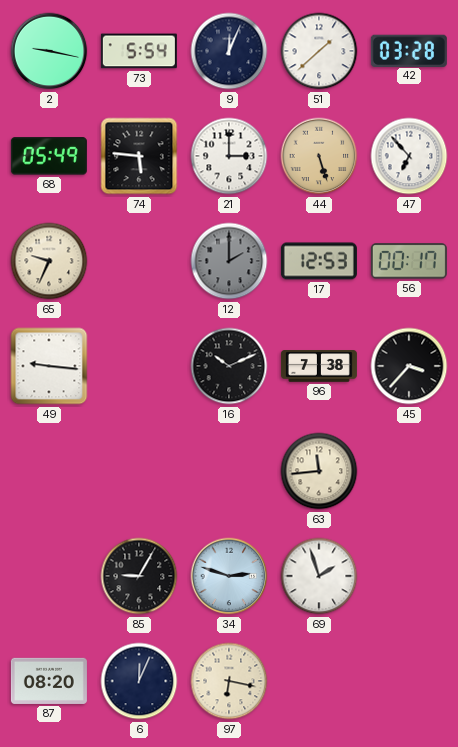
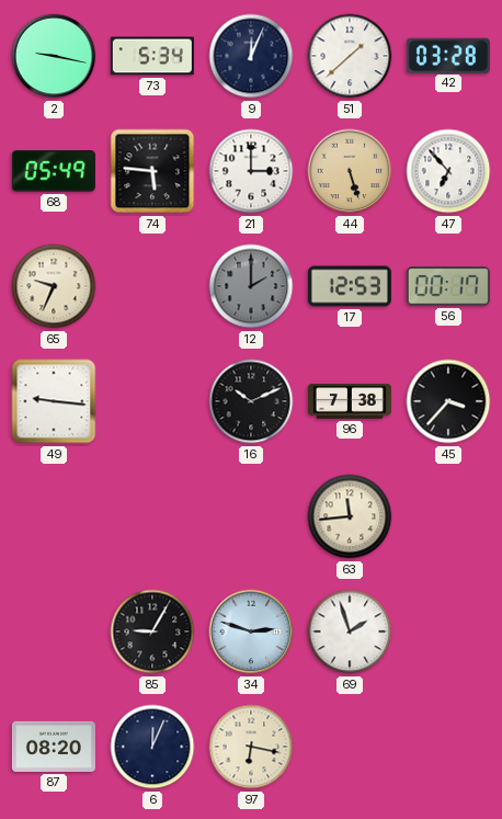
73: 5:54 -> 5:34 (152, 56)
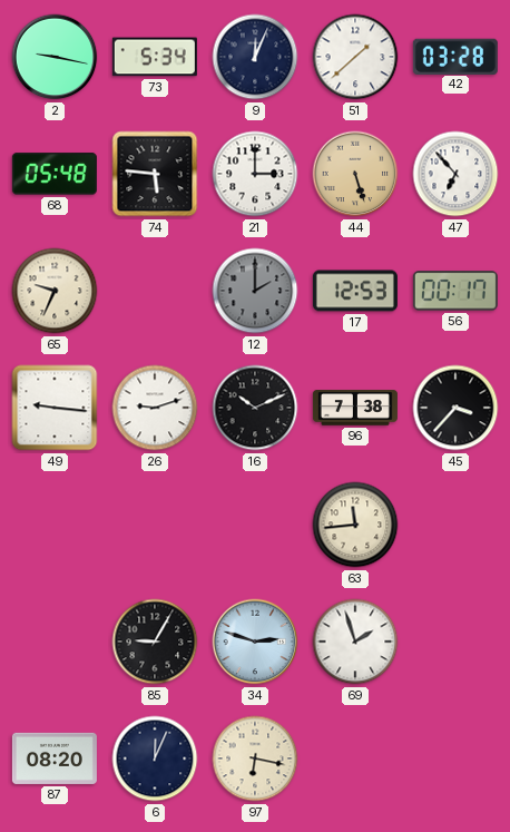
68: 05:49 -> 05:48 (55, 174)
26: none -> 9:12 (155, 408)
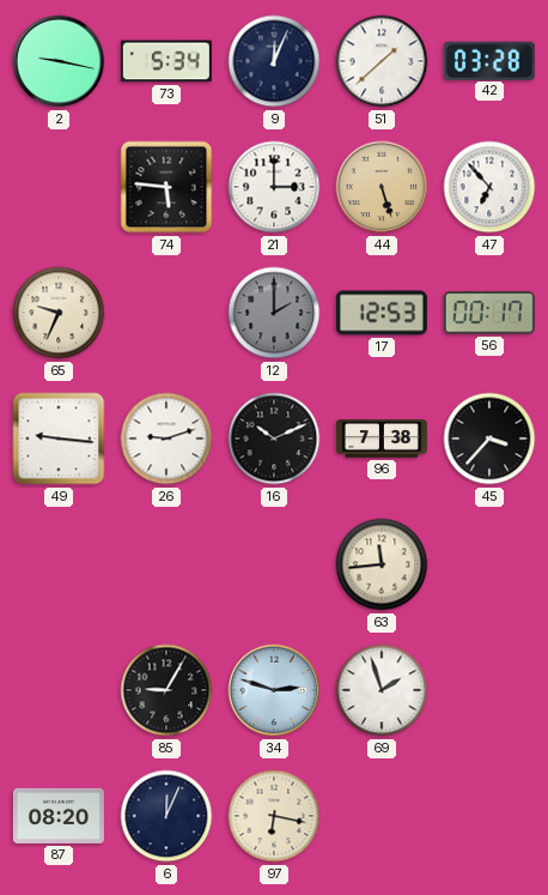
68: 05:48 -> none (55, 174)
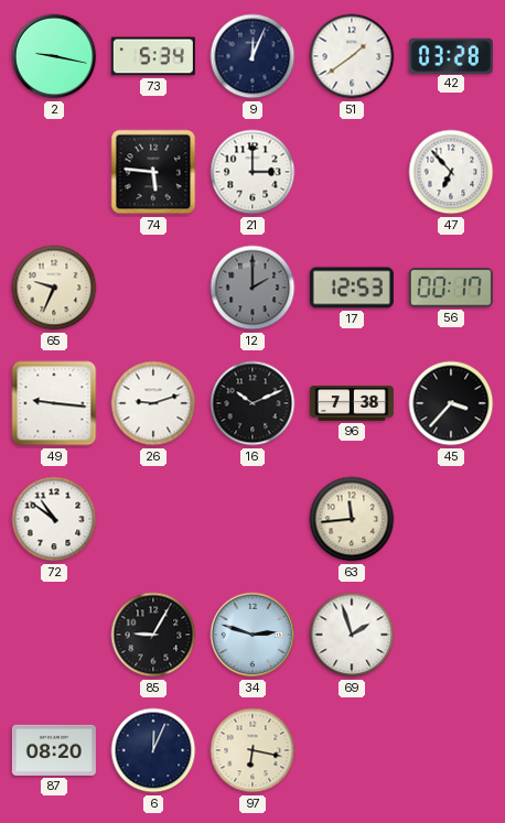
51: 1:38 -> 1:39 (352, 56)
44: 5:27 -> none (382, 187)
72: none -> 10:51 (54, 519)
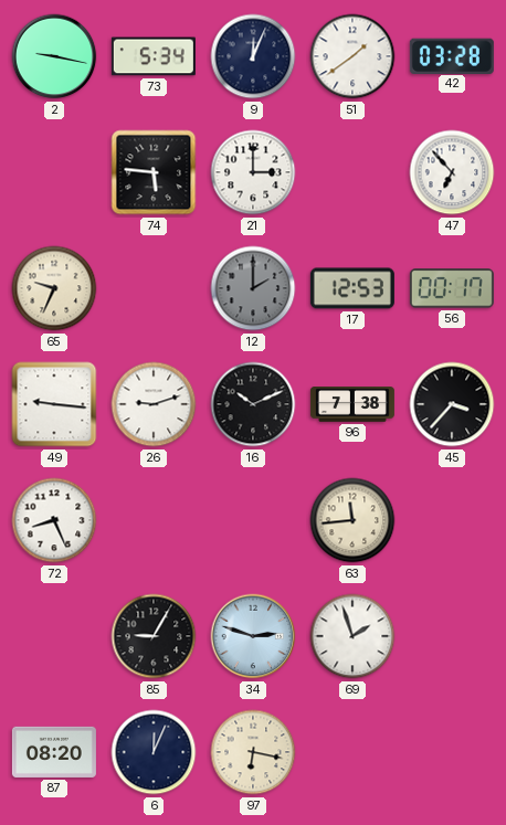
72: 10:51 -> 8:26 (54, 520)
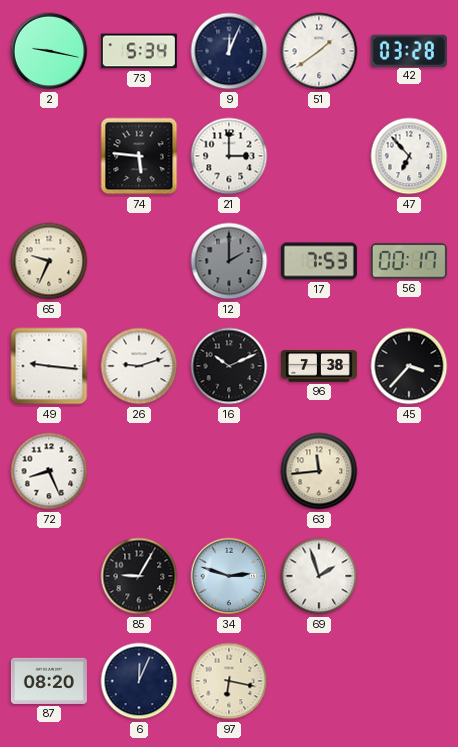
17: 12:53 -> 7:53 (319, 261)
